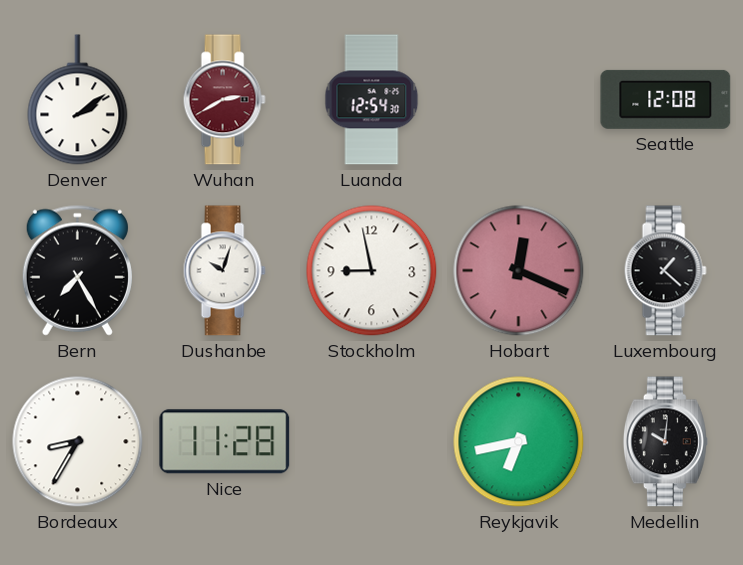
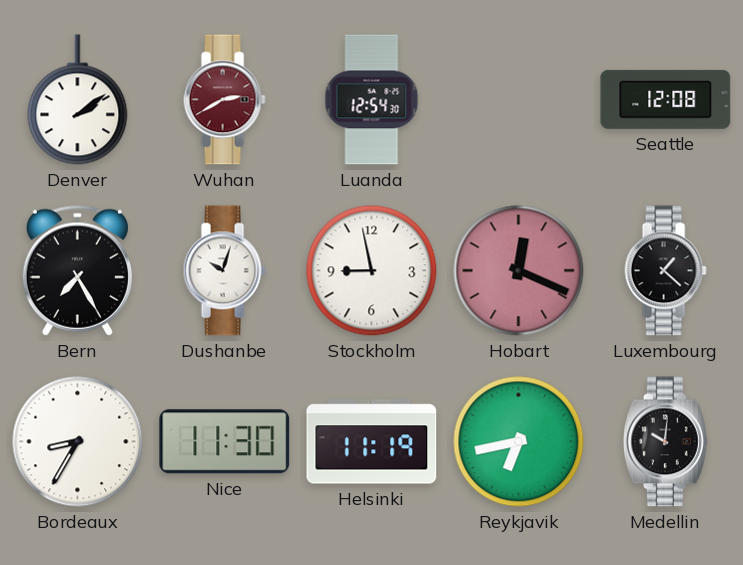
Nice: 11:28 -> 11:30 (225, 442)
Helsinki: none -> 11:19 (372, 442)
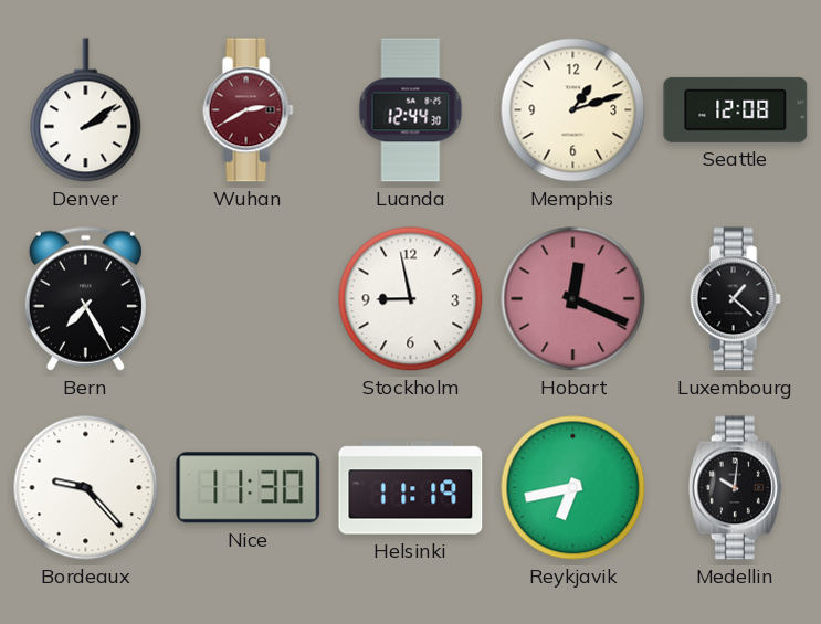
Luanda: 12:54 -> 12:44 (411, 110)
Memphis: none -> 1:12 (573, 110)
Dushanbe: 10:03 -> none (224, 271)
Bordeaux: 8:35 -> 9:23 (86, 488)
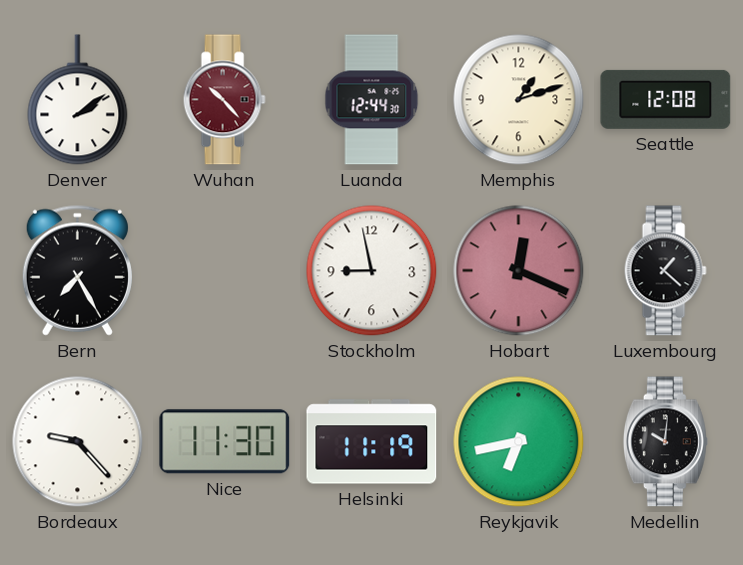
Wuhan: 2:40 -> 10:23 (224, 100)
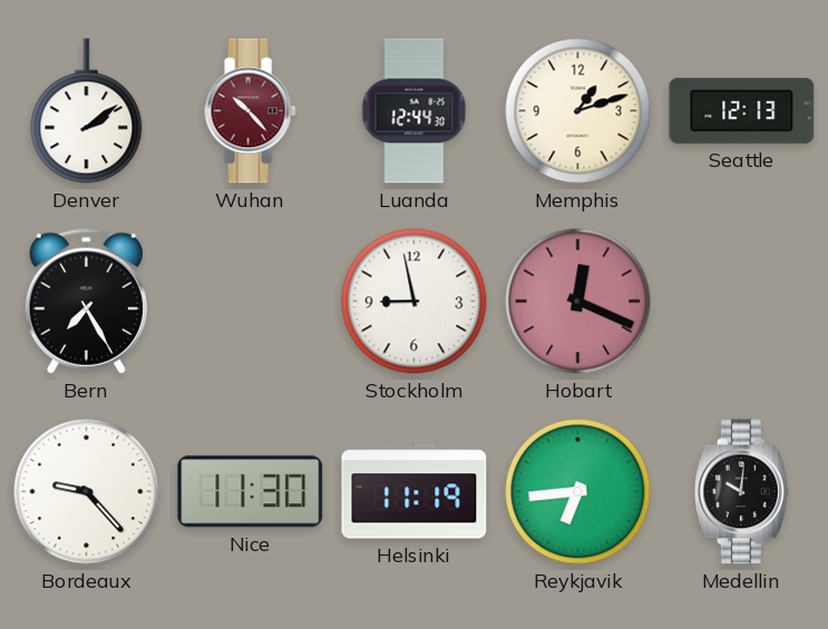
Seattle: 12:08 -> 12:13 (742, 110)
Luxembourg: 1:22 -> none (665, 271)
Reykjavik: 6:43 -> 6:44 (578, 492)
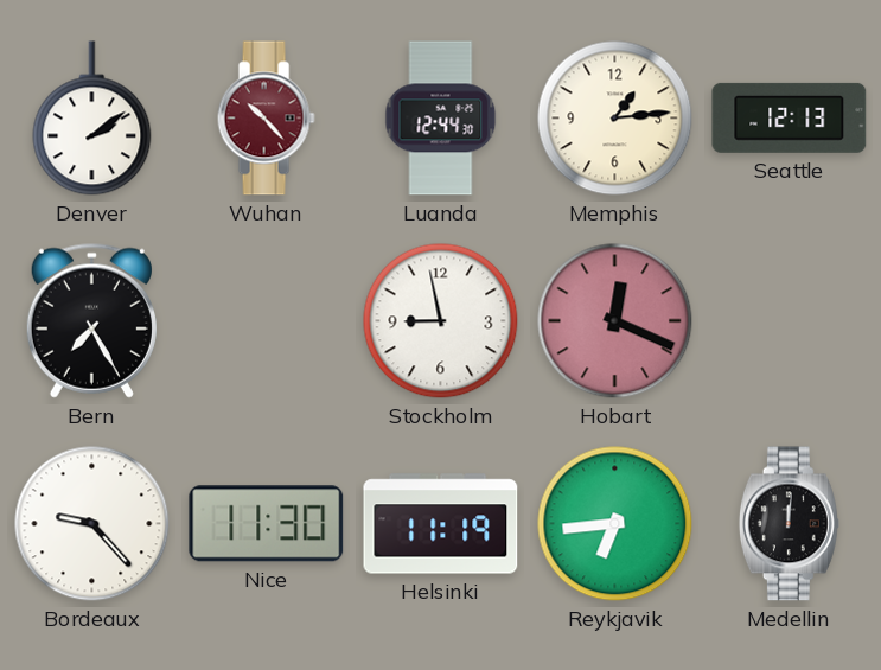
Memphis: 1:12 -> 1:14 (615, 119)
Medellin: 10:01 -> 12:01 (789, 524)
